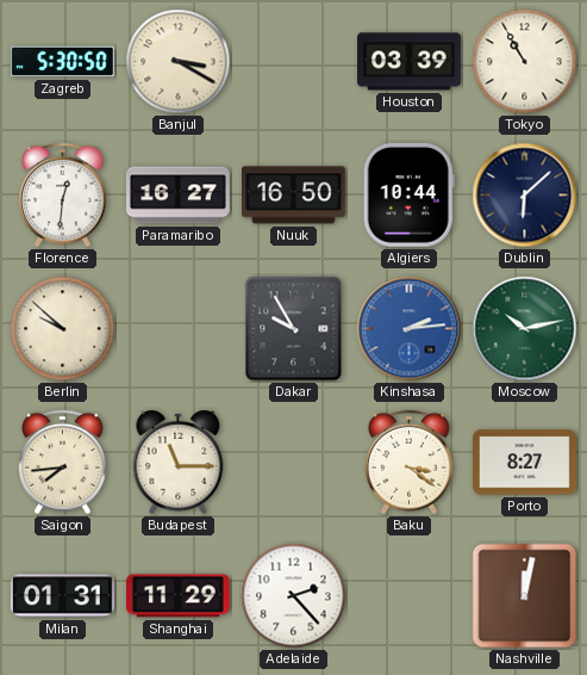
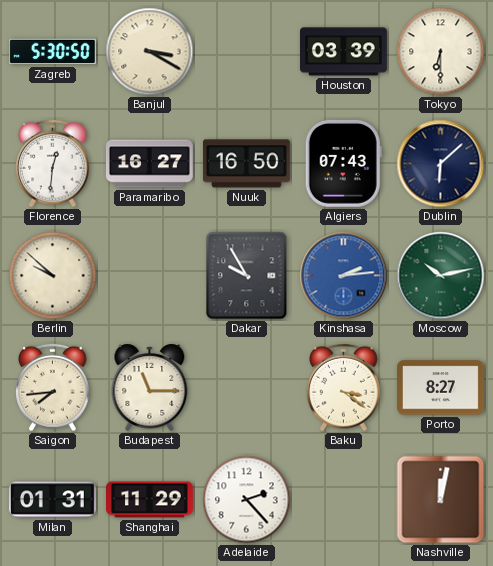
Tokyo: 10:55 -> 6:30 (441, 52)
Algiers: 10:44 -> 07:43 (343, 163)
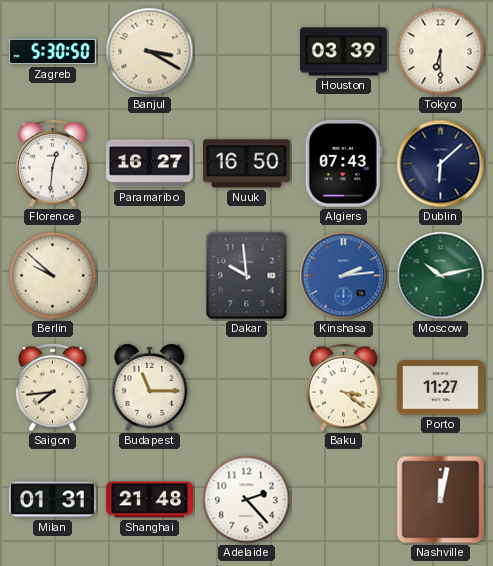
Dakar: 9:55 -> 9:59 (247, 276)
Porto: 8:27 -> 11:27 (441, 388)
Shanghai: 11:29 -> 21:48 (150, 500)
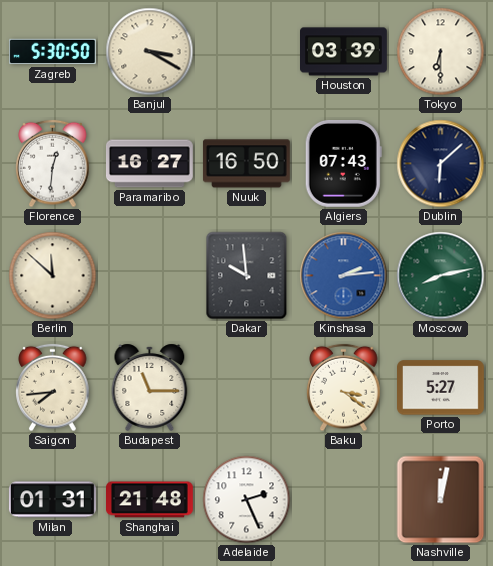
Berlin: 9:52 -> 11:52 (53, 276)
Moscow: 10:13 -> 8:13 (441, 276)
Porto: 11:27 -> 5:27 (441, 388)
Adelaide: 2:23 -> 2:26 (247, 500)
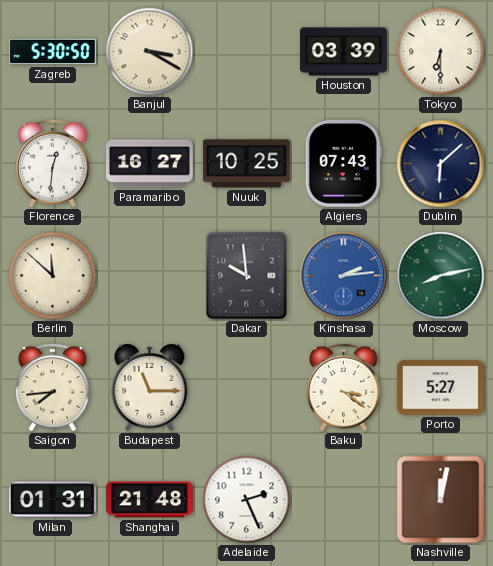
Nuuk: 16:50 -> 10:25 (246, 164)
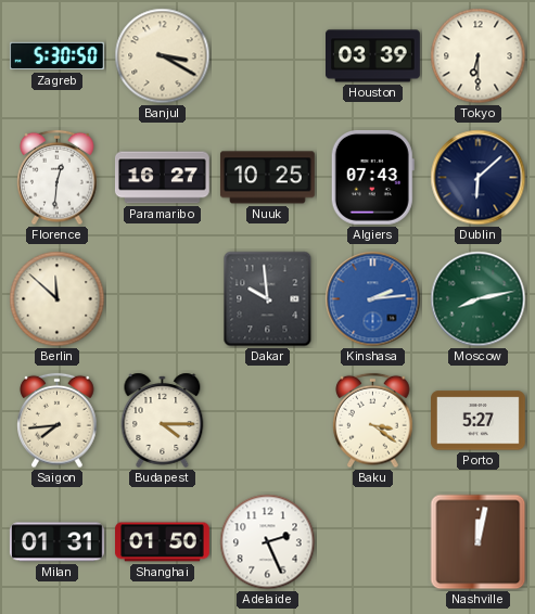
Budapest: 11:15 -> 4:15 (163, 420)
Shanghai: 21:48 -> 01:50 (163, 542)
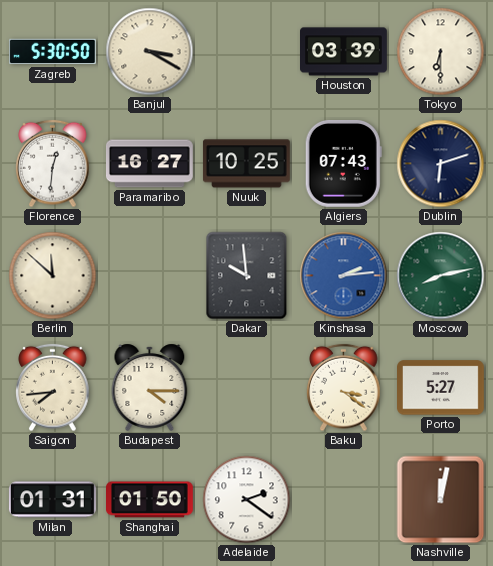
Dublin: 6:08 -> 6:12 (441, 164)
Adelaide: 2:26 -> 2:21 (247, 500)
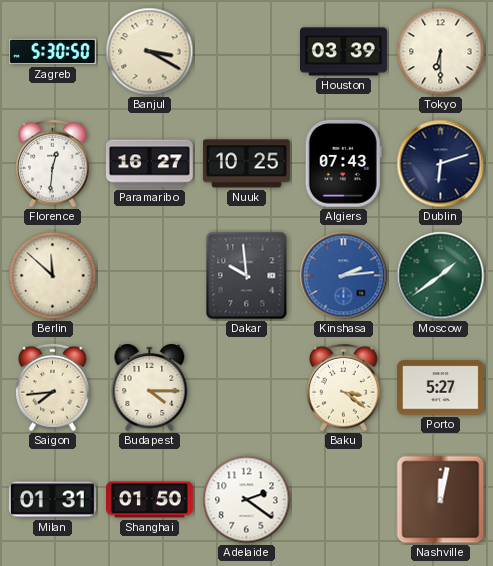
Moscow: 8:13 -> 1:39 (441, 276)
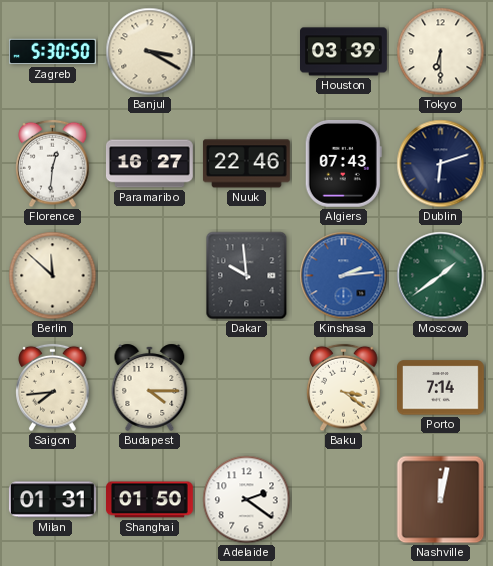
Nuuk: 10:25 -> 22:46 (246, 164)
Porto: 5:27 -> 7:14 (441, 388)
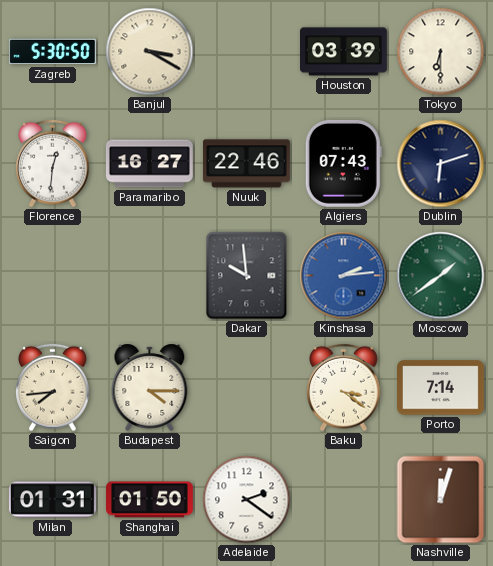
Berlin: 11:52 -> none (53, 276)
Nashville: 12:02 -> 12:03 (441, 500)
